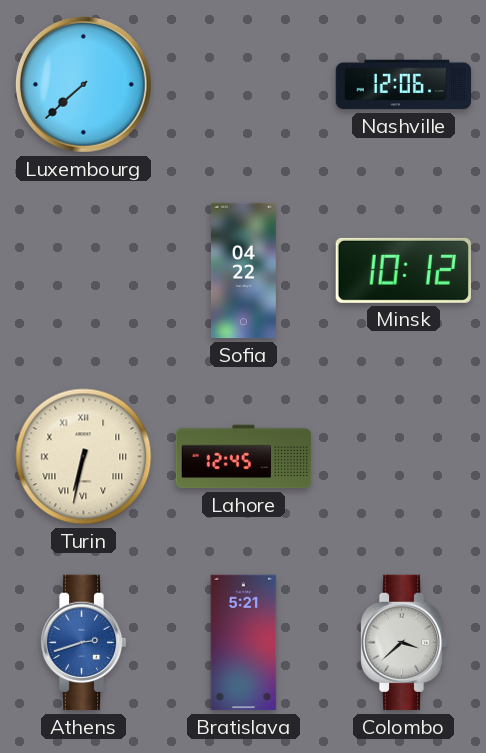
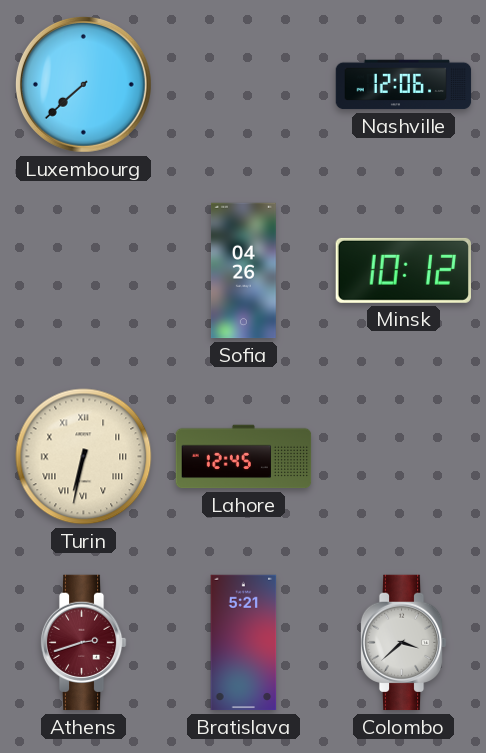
Sofia: 04:22 -> 04:26 (243, 271)
Athens dial: blue -> burgundy (83, 643)
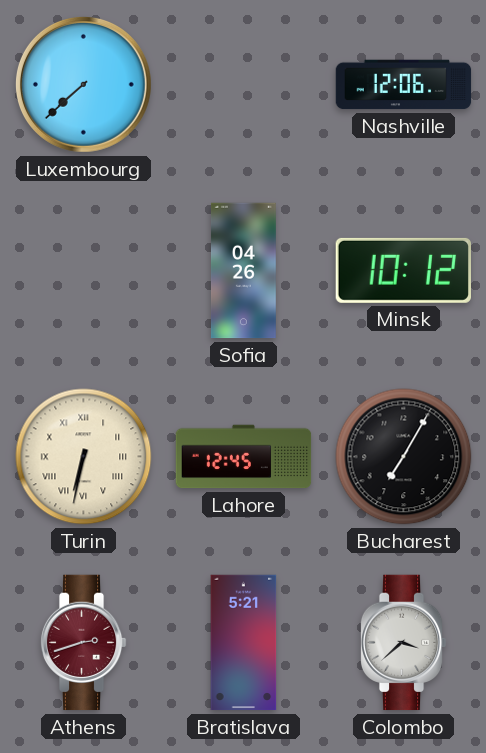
Bucharest: none -> 7:05 (404, 457)
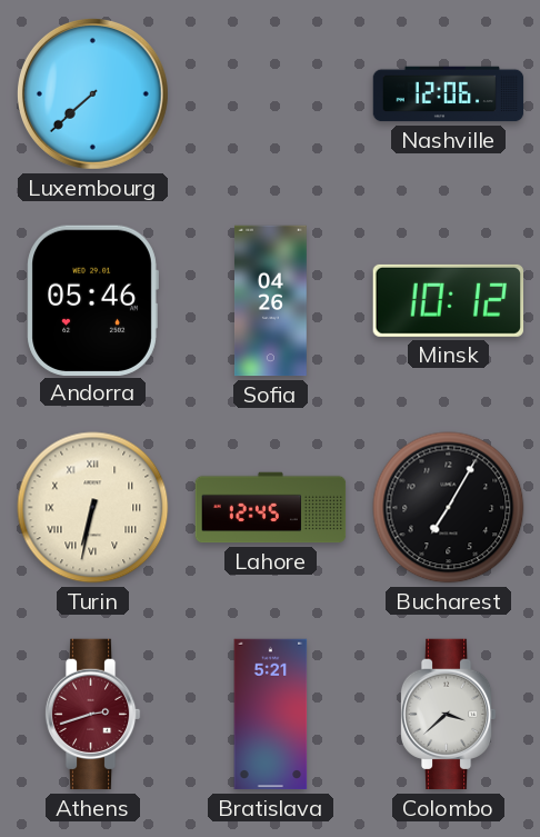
Andorra: none -> 05:46 (92, 300)
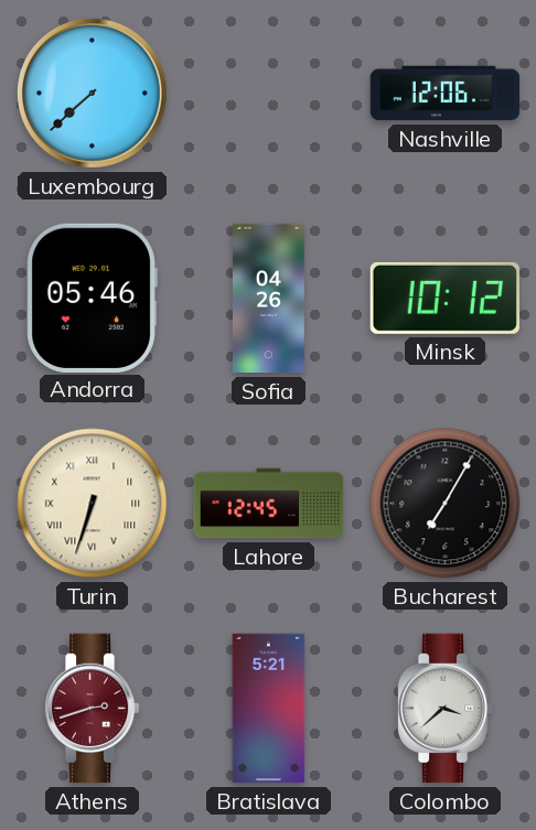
Turin: 6:32 -> 6:33 (93, 504)
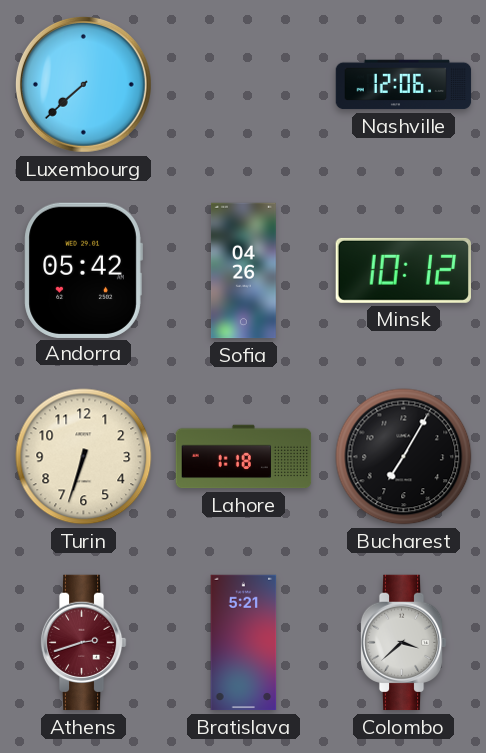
Andorra: 05:46 -> 05:42 (83, 270)
Turin numerals: Roman -> Arabic (84, 457)
Lahore: 12:45 -> 1:18 (244, 457)
